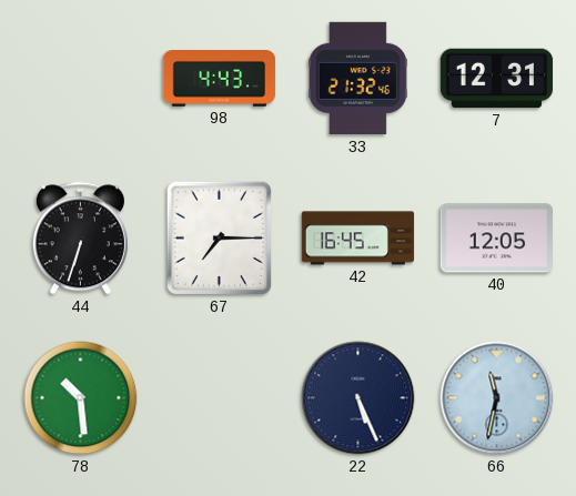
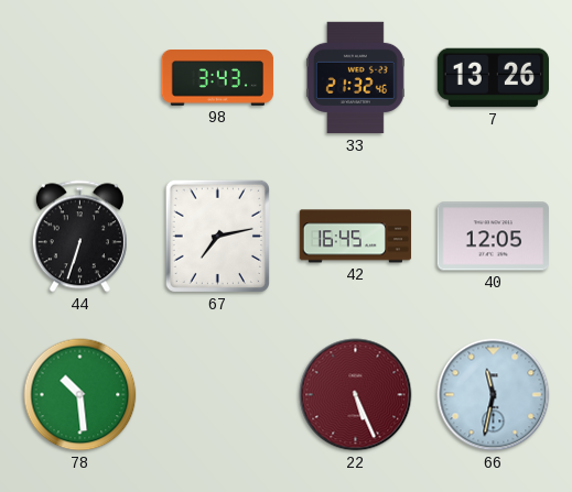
98: 4:43 -> 3:43 (218, 78)
7: 12:31 -> 13:26 (494, 78)
67: 7:15 -> 7:13 (217, 236)
22 dial: navy -> burgundy (356, 395)
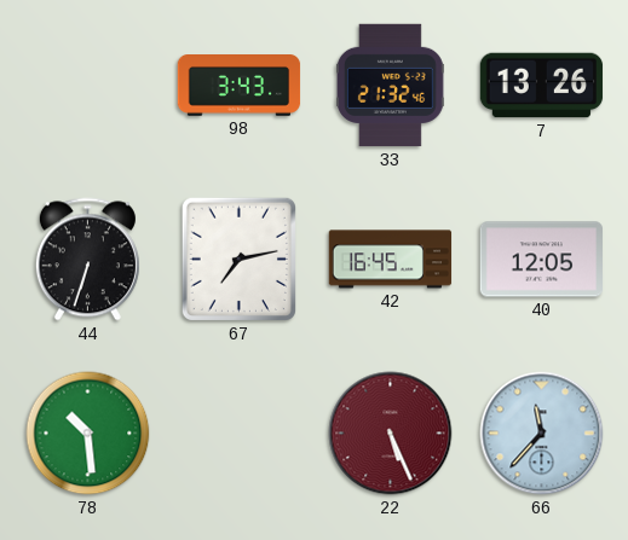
66: 11:32 -> 11:37 (542, 434)
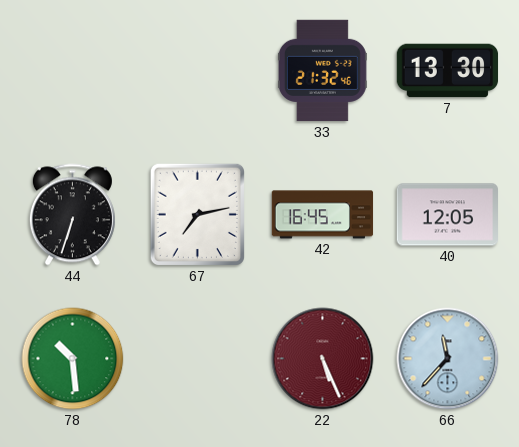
98: 3:43 -> none (240, 86)
7: 13:26 -> 13:30 (448, 71)
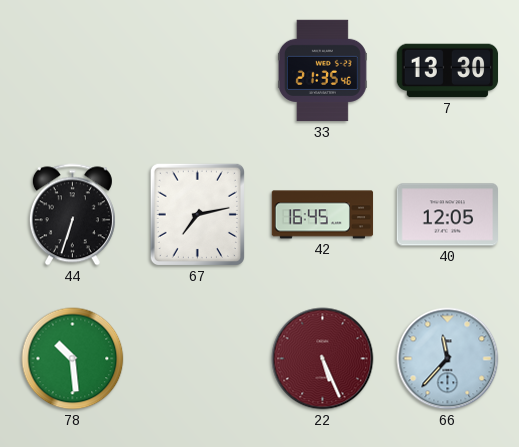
33: 21:32 -> 21:35 (322, 71)
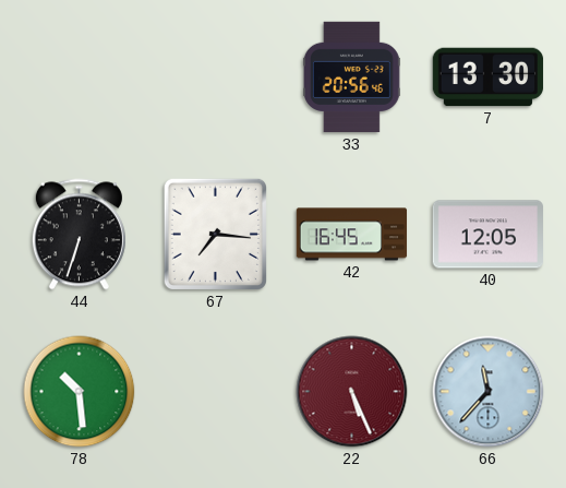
33: 21:35 -> 20:56 (351, 78)
67: 7:13 -> 7:16 (215, 234)
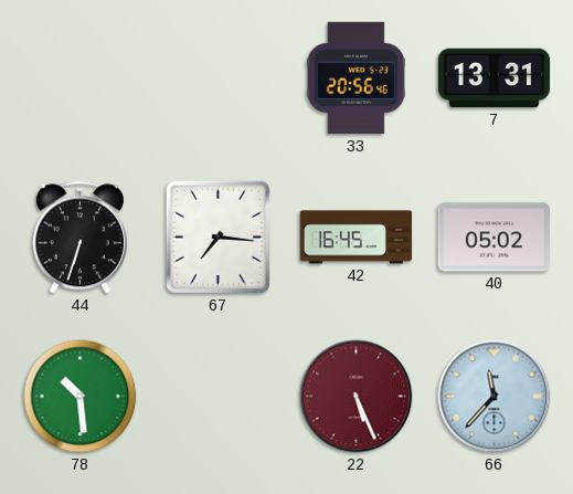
7: 13:30 -> 13:31 (495, 78)
40: 12:05 -> 05:02 (494, 238)
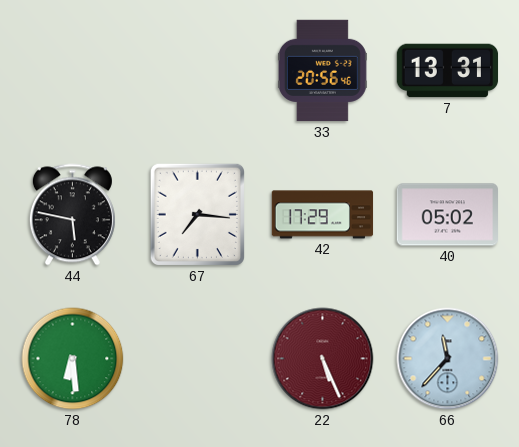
44: 6:33 -> 5:47 (72, 215)
42: 16:45 -> 17:29 (323, 215)
78: 10:29 -> 6:29 (73, 359)
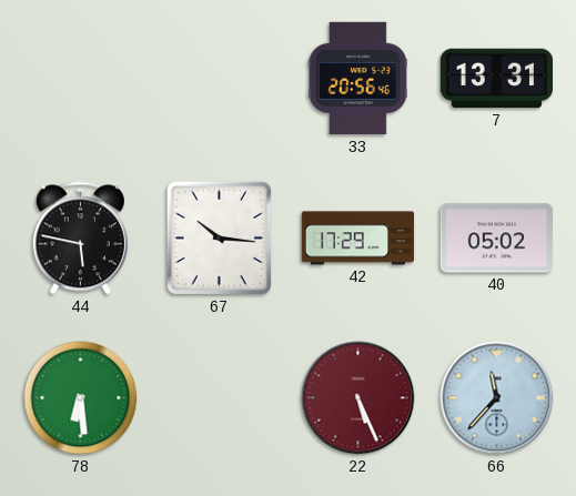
67: 7:16 -> 10:16 (219, 237)
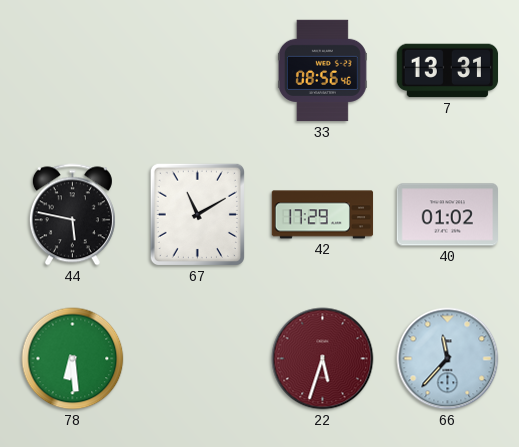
33: 20:56 -> 08:56 (322, 71)
67: 10:16 -> 11:10 (197, 214)
40: 05:02 -> 01:02 (447, 215)
22: 5:26 -> 5:33 (323, 359)
